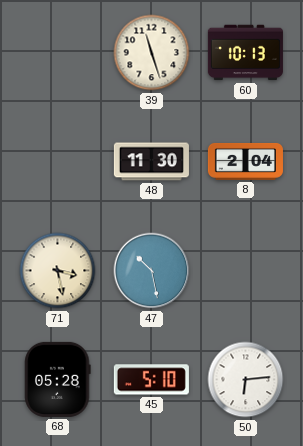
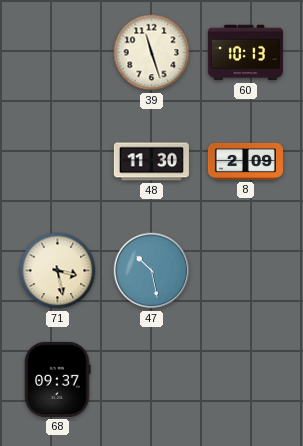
8: 2:04 -> 2:09 (245, 162)
68: 05:28 -> 09:37 (58, 379)
45: 5:10 -> none (151, 380)
50: 6:14 -> none (246, 380)
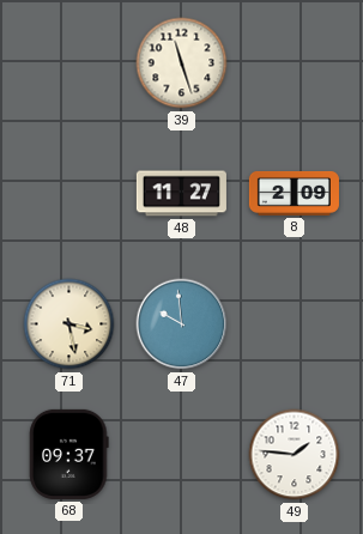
60: 10:13 -> none (245, 53)
48: 11:30 -> 11:27 (181, 194)
47: 10:28 -> 9:59 (182, 324)
49: none -> 1:46 (295, 455)
